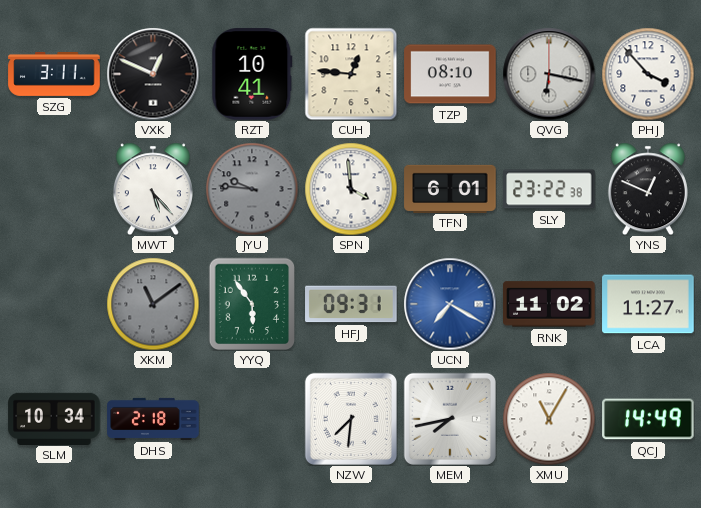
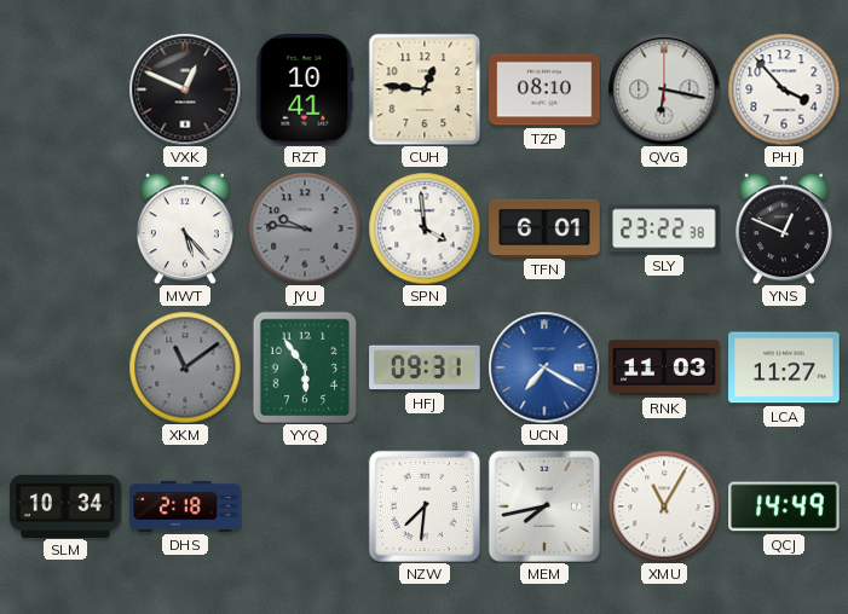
SZG: 3:11 -> none (54, 74)
RNK: 11:02 -> 11:03 (664, 367)
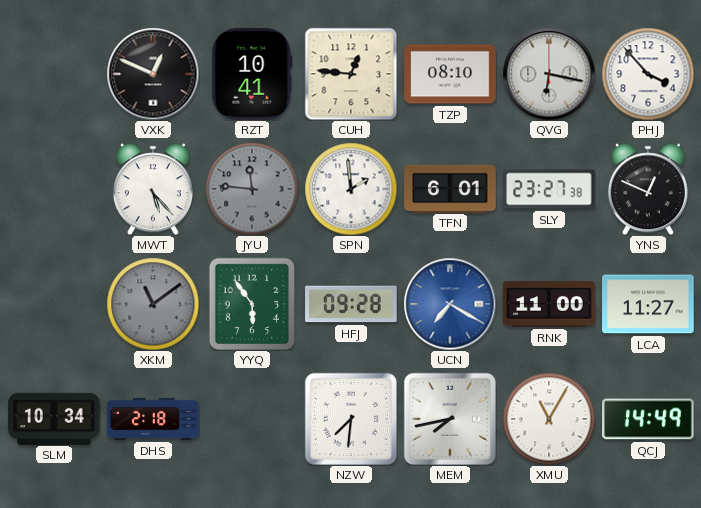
JYU: 9:46 -> 11:46 (252, 189)
SPN: 3:59 -> 1:59 (351, 189)
SLY: 23:22 -> 23:27 (549, 189)
HFJ: 09:31 -> 09:28 (351, 304)
RNK: 11:03 -> 11:00 (549, 304)
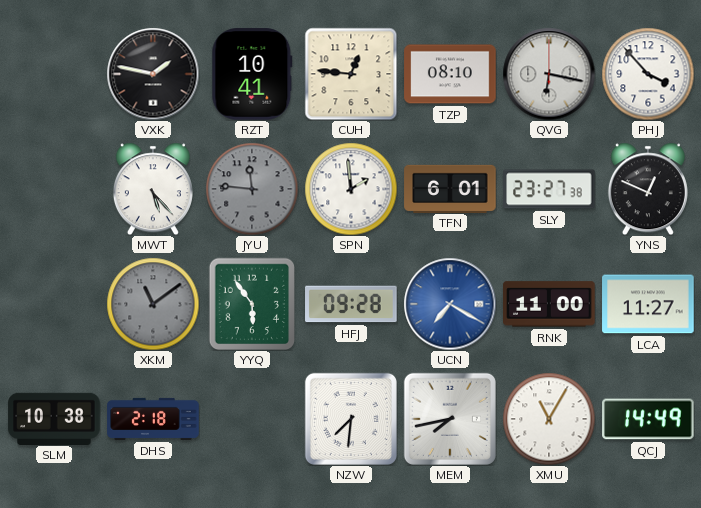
VXK: 12:49 -> 1:47 (153, 74)
SLM: 10:34 -> 10:38 (54, 418)
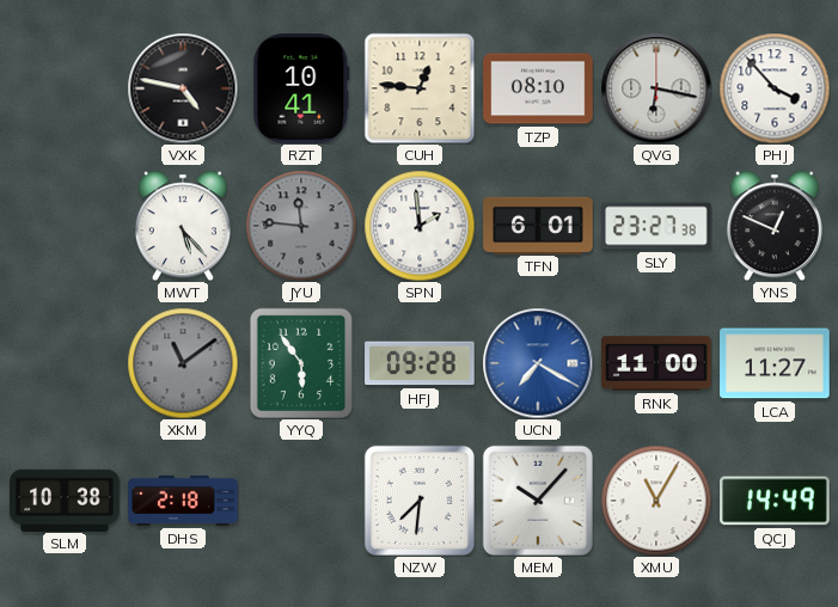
VXK: 1:47 -> 4:47 (183, 88)
MEM: 7:43 -> 10:07 (538, 501)
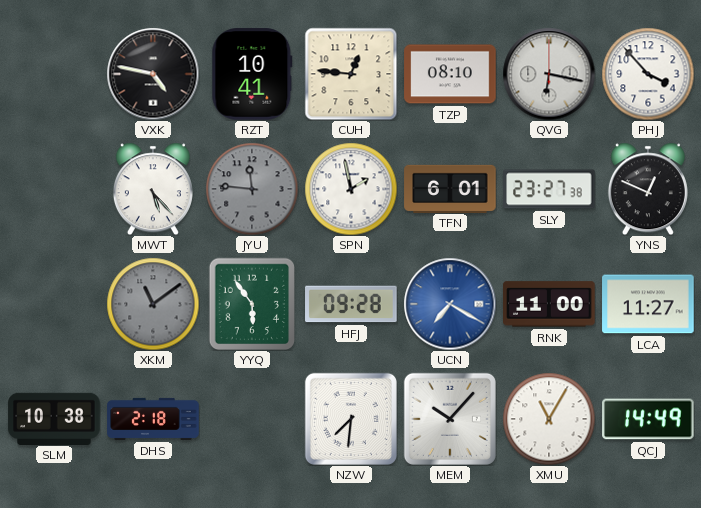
SPN: 1:59 -> 1:58 (351, 189)
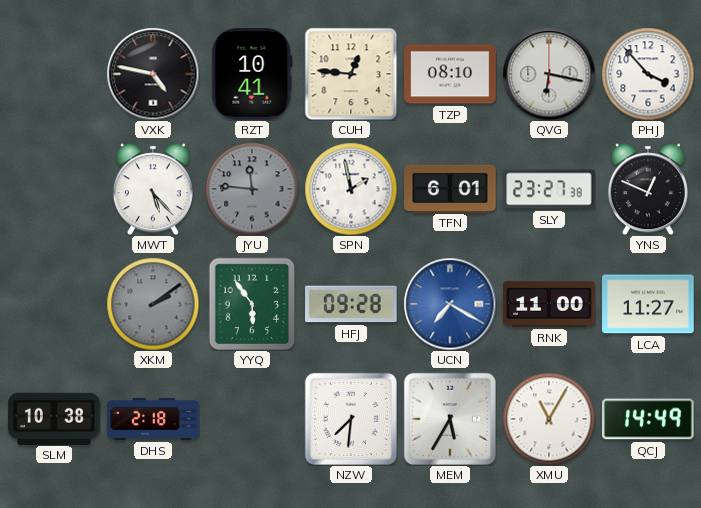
XKM: 11:09 -> 2:09 (153, 304)
MEM: 10:07 -> 5:35 (450, 419)
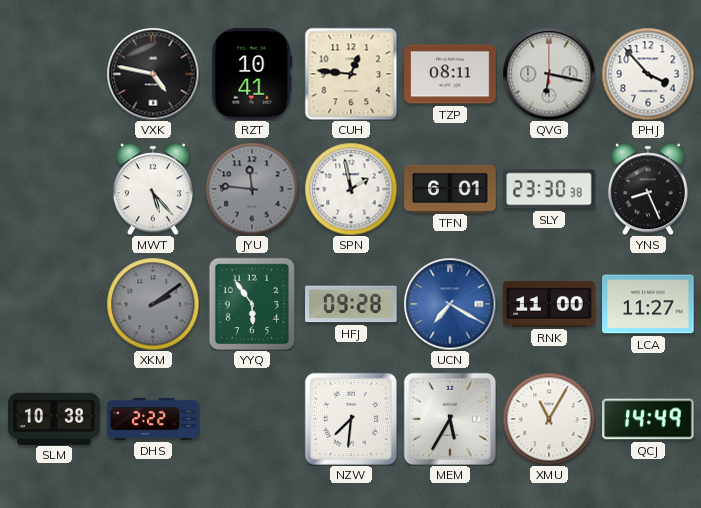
TZP: 08:10 -> 08:11 (450, 74)
SLY: 23:27 -> 23:30 (549, 189)
YNS: 12:49 -> 8:26 (648, 189)
DHS: 2:18 -> 2:22 (153, 419)
